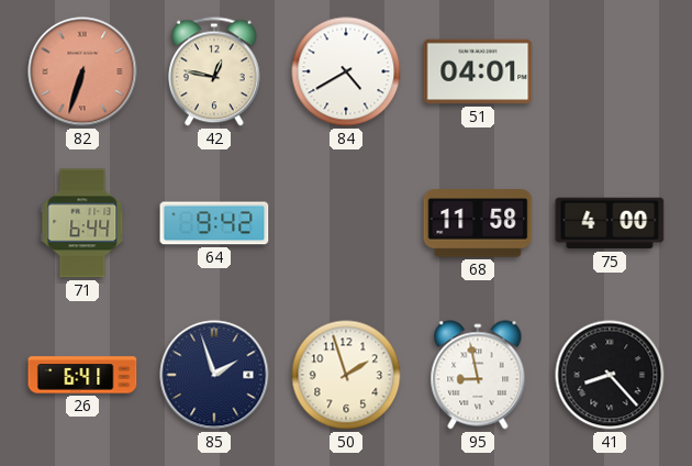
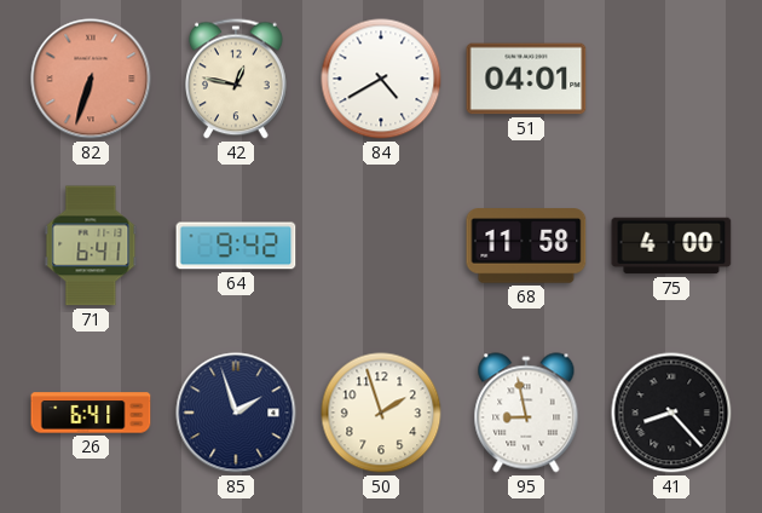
71: 6:44 -> 6:41 (91, 246)
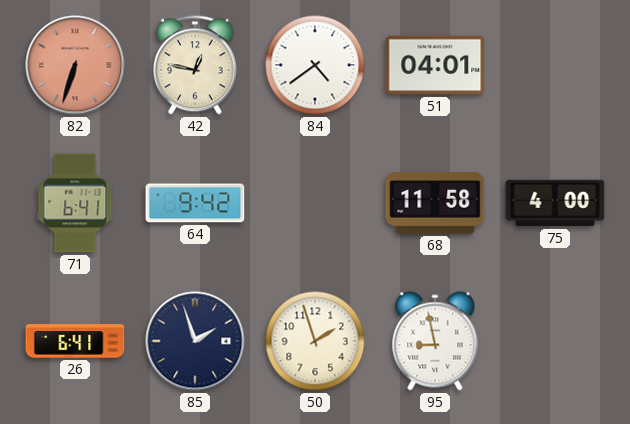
84: 4:40 -> 4:39 (315, 65)
41: 8:23 -> none (671, 413)
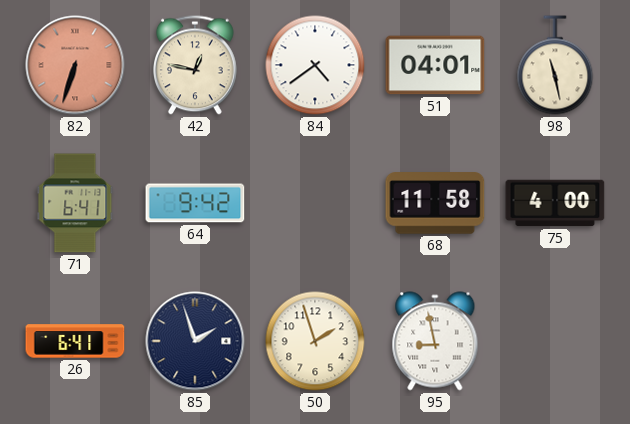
98: none -> 11:28 (555, 65)
